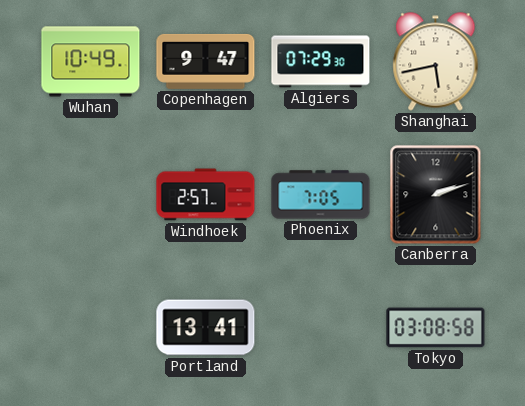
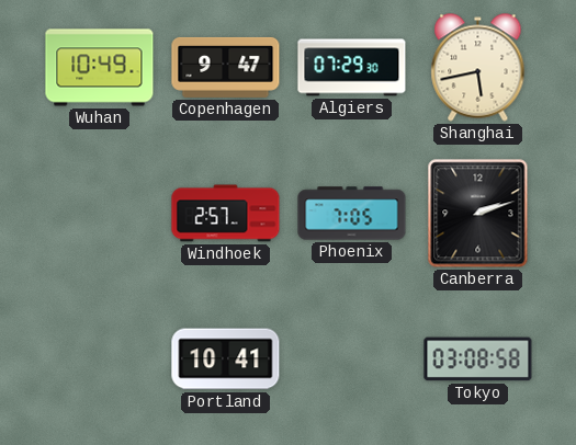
Portland: 13:41 -> 10:41 (226, 360)
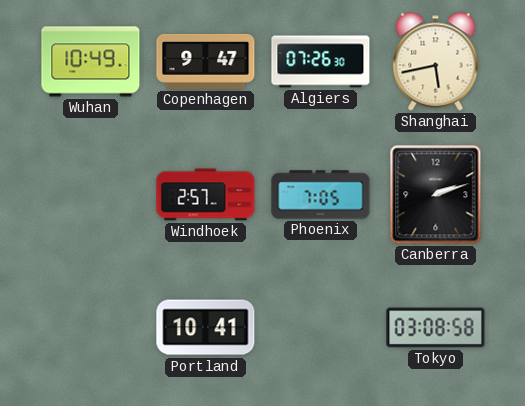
Algiers: 07:29 -> 07:26 (321, 62)
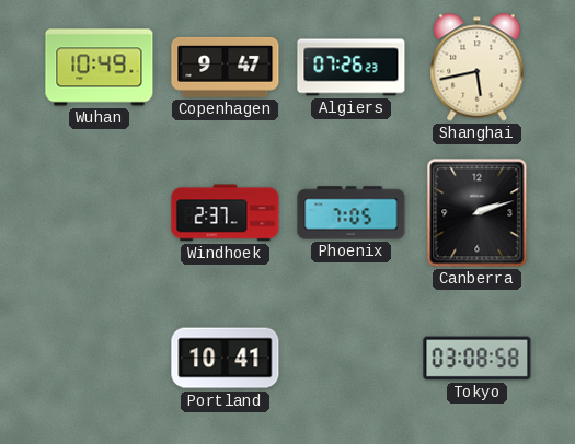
Algiers: 07:26:30 -> 07:26:23 (352, 68)
Windhoek: 2:57 -> 2:37 (226, 213)
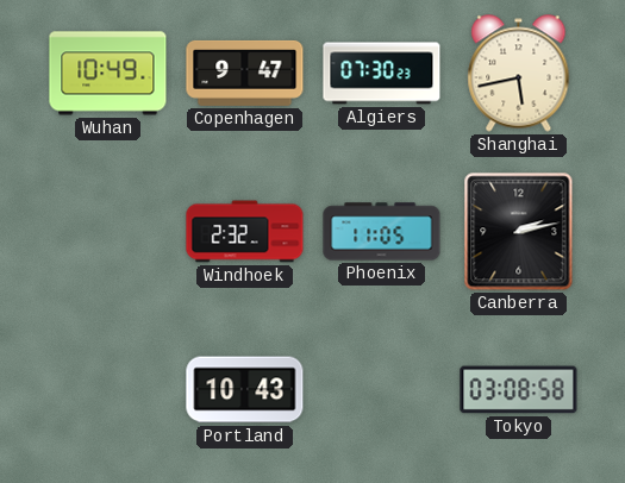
Algiers: 07:26 -> 07:30 (382, 74)
Windhoek: 2:37 -> 2:32 (245, 232)
Phoenix: 7:05 -> 11:05 (382, 232)
Canberra: 2:12 -> 2:13 (519, 232)
Portland: 10:41 -> 10:43 (245, 390)
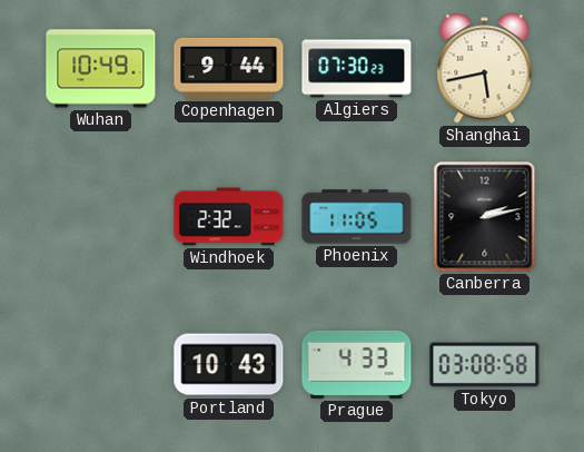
Copenhagen: 9:47 -> 9:44 (229, 68)
Prague: none -> 4:33 (357, 364)
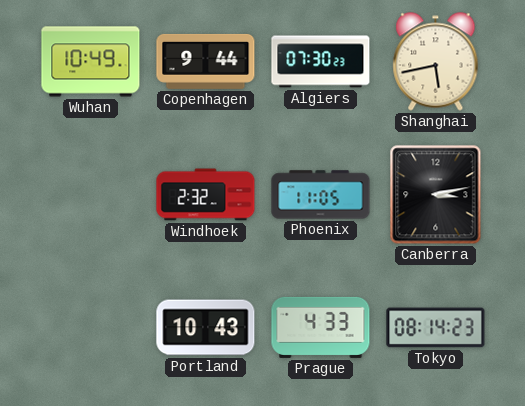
Canberra: 2:13 -> 3:13 (436, 195)
Tokyo: 03:08 -> 08:14 (436, 328)
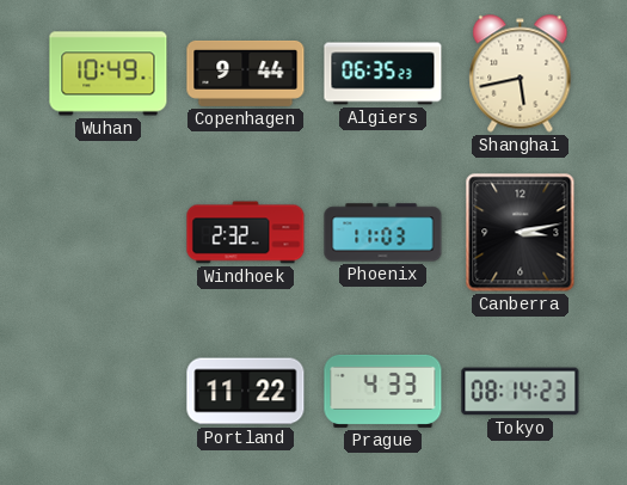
Algiers: 07:30 -> 06:35 (383, 74)
Phoenix: 11:05 -> 11:03 (383, 233)
Portland: 10:43 -> 11:22 (246, 392)
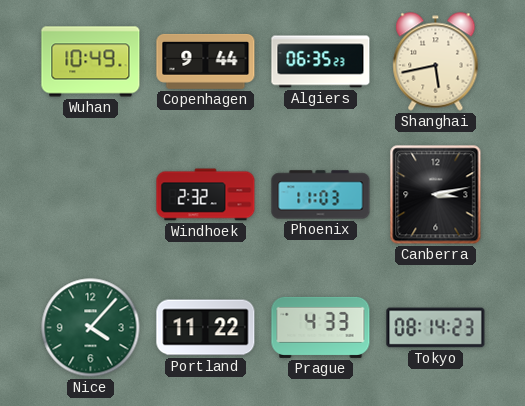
Nice: none -> 4:07 (91, 328)
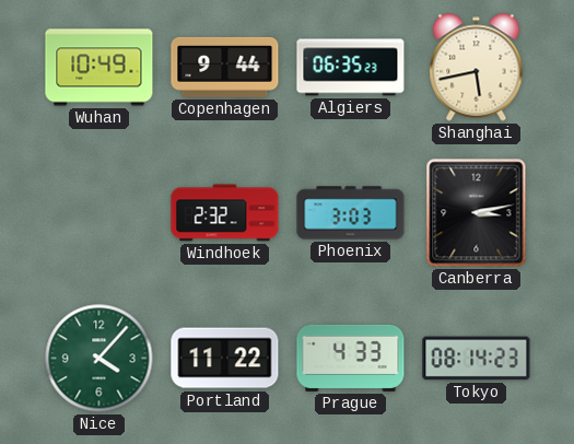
Phoenix: 11:03 -> 3:03 (351, 213)
